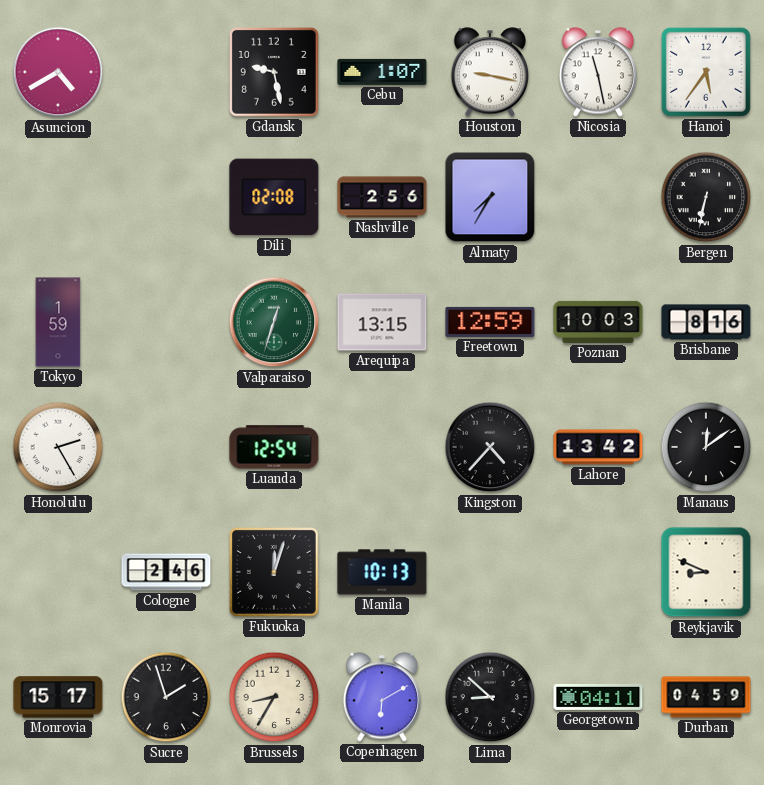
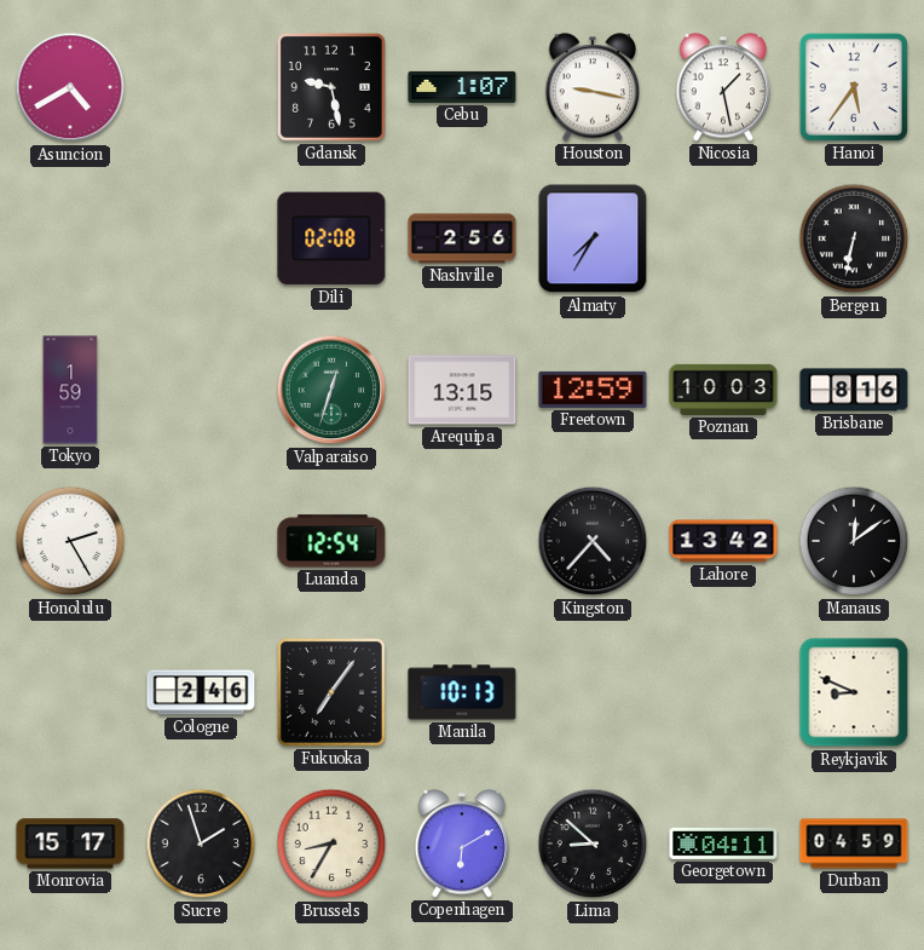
Nicosia: 11:28 -> 1:28 (723, 87)
Fukuoka: 12:03 -> 7:06 (331, 692)
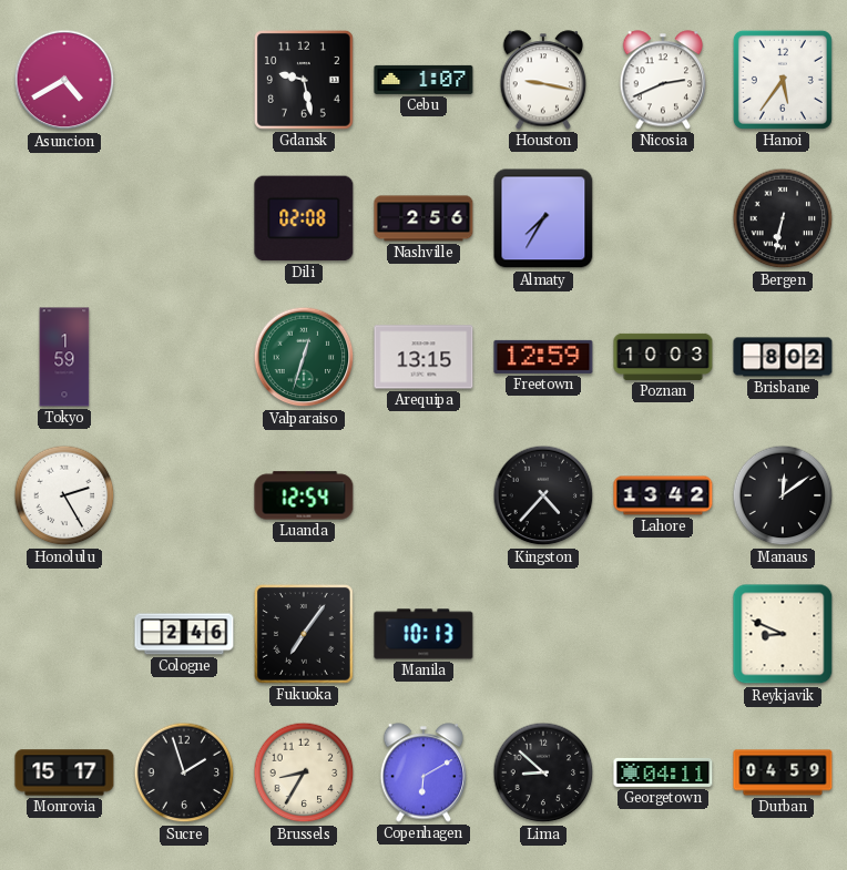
Nicosia: 1:28 -> 2:41 (663, 80)
Brisbane: 8:16 -> 8:02 (783, 357)
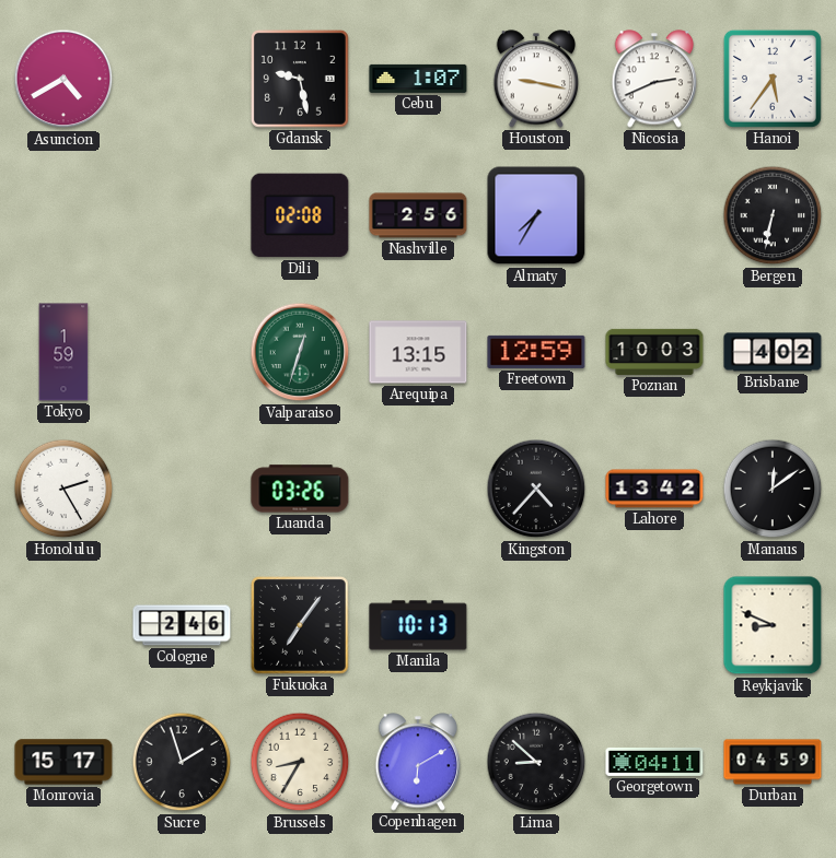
Brisbane: 8:02 -> 4:02 (773, 352)
Luanda: 12:54 -> 03:26 (300, 489)
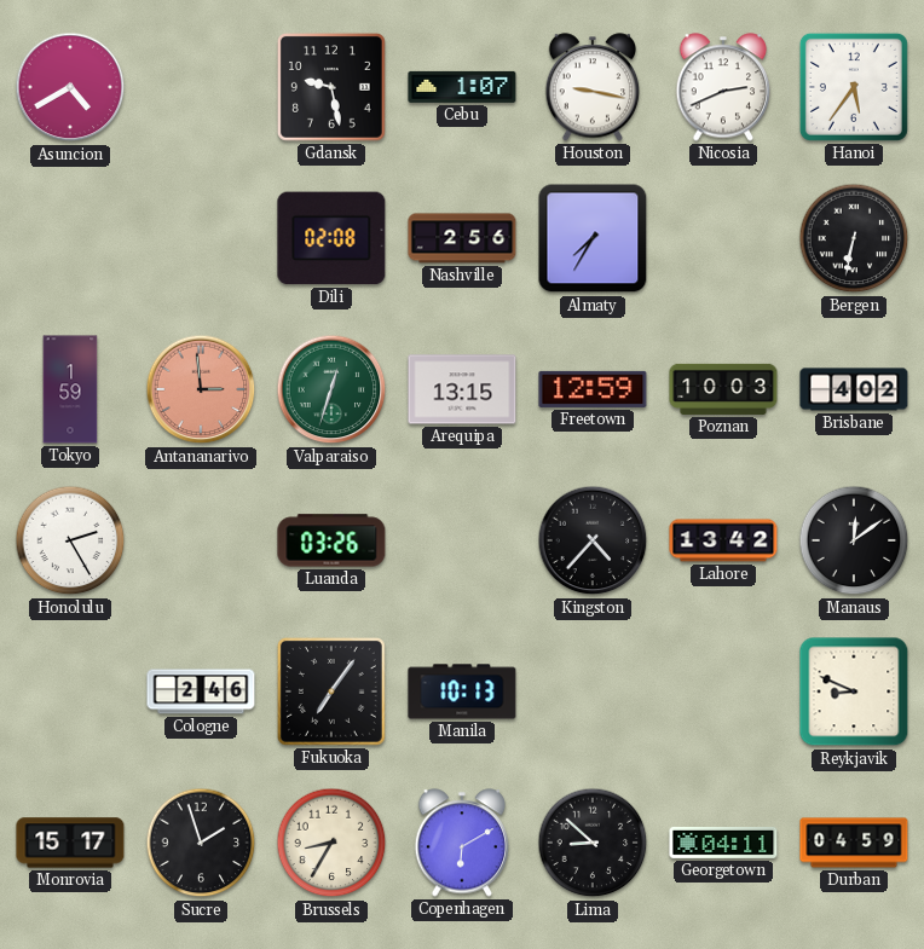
Antananarivo: none -> 2:59 (201, 389)
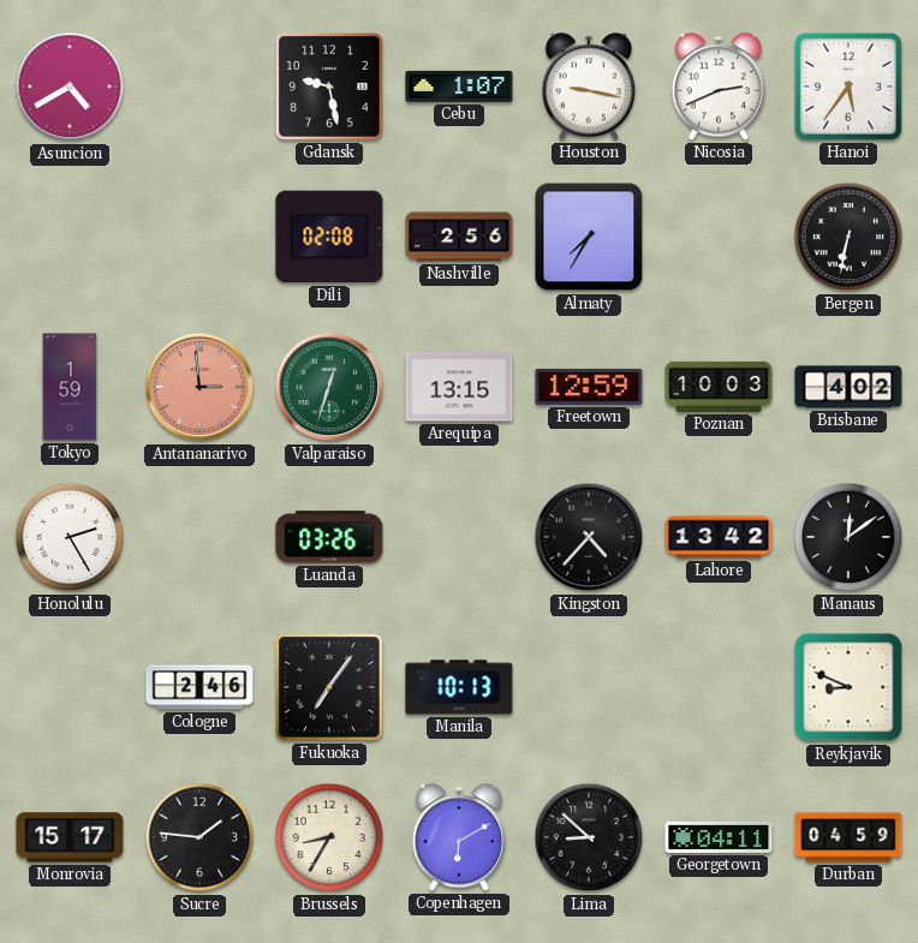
Sucre: 1:57 -> 1:46 (199, 837)
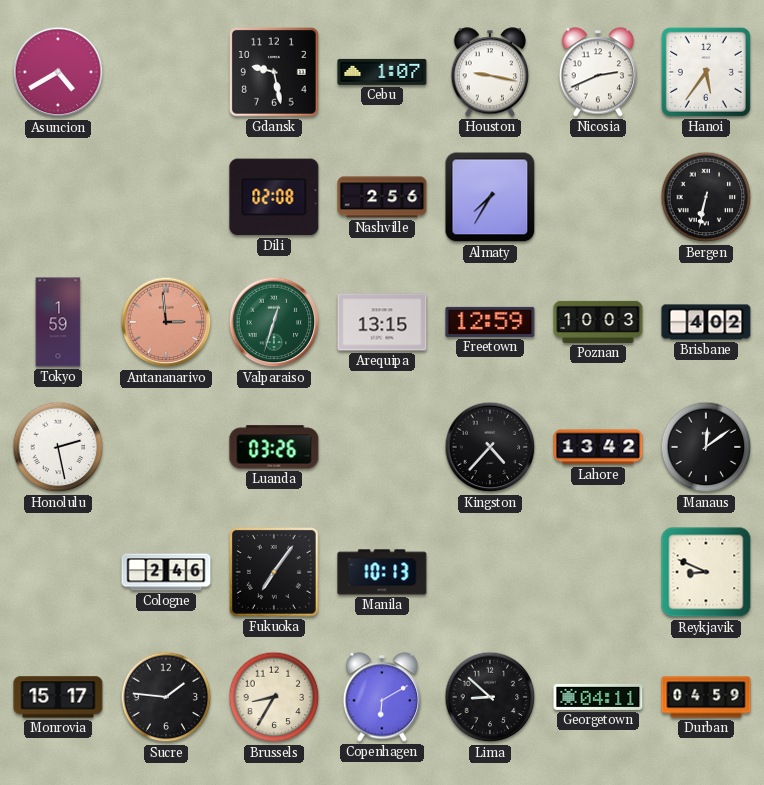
Honolulu: 2:25 -> 2:28 (58, 447)
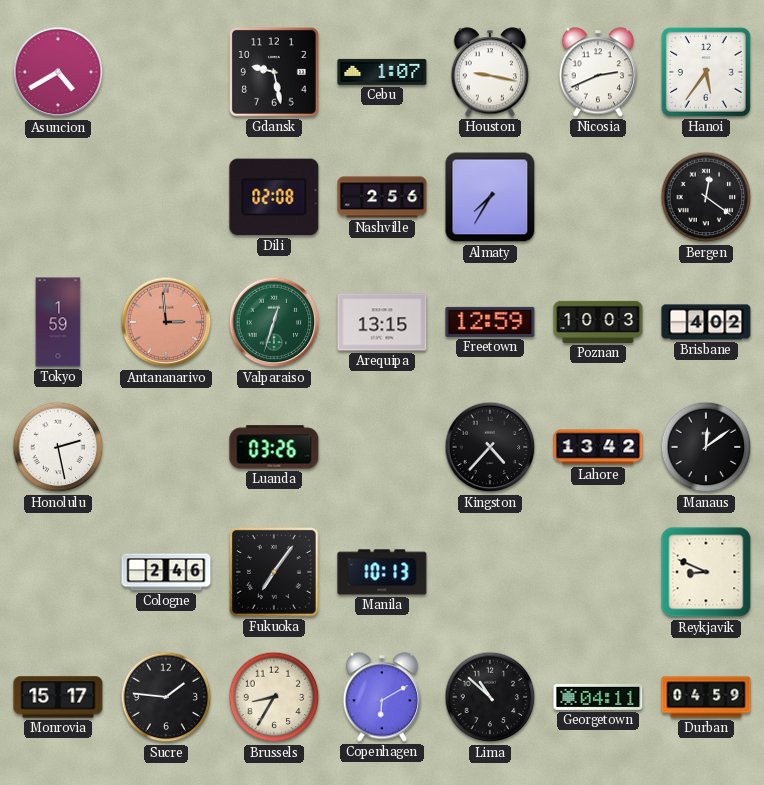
Bergen: 6:32 -> 12:21 (706, 197)
Lima: 8:52 -> 10:52 (490, 697)
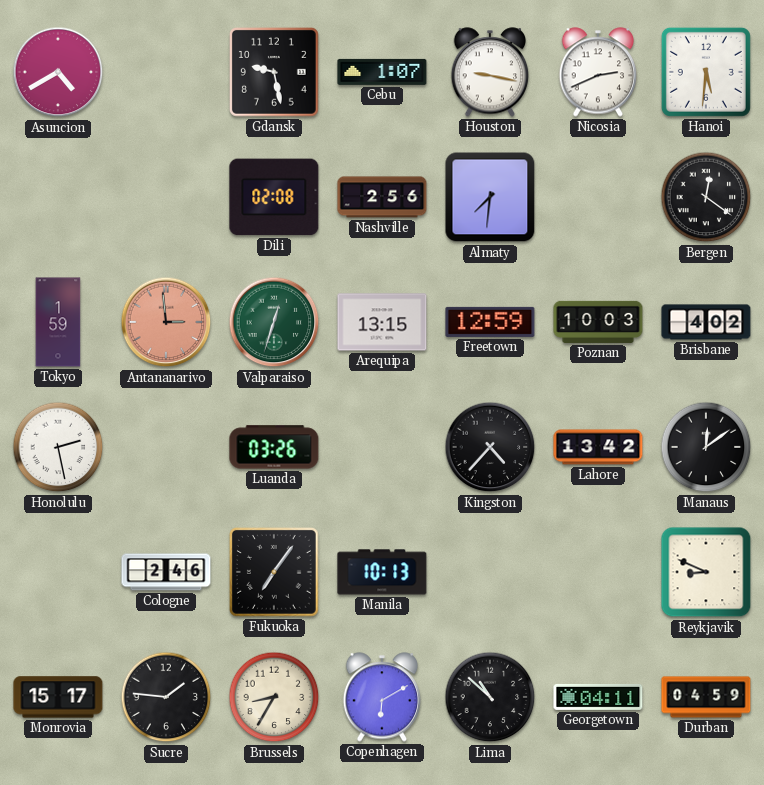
Hanoi: 5:36 -> 5:31 (706, 72)
Almaty: 7:35 -> 7:31 (490, 197)
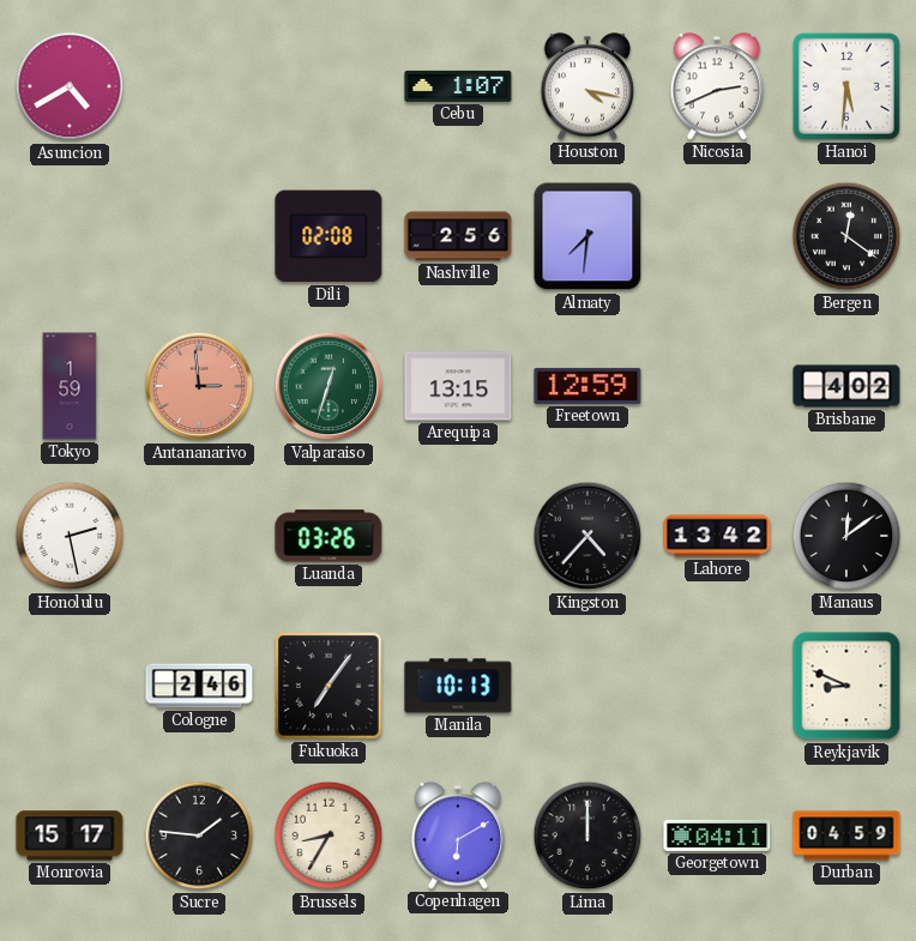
Gdansk: 9:28 -> none (274, 72)
Houston: 9:17 -> 4:17 (587, 86)
Poznan: 10:03 -> none (598, 322)
Lima: 10:52 -> 12:00 (587, 836)
